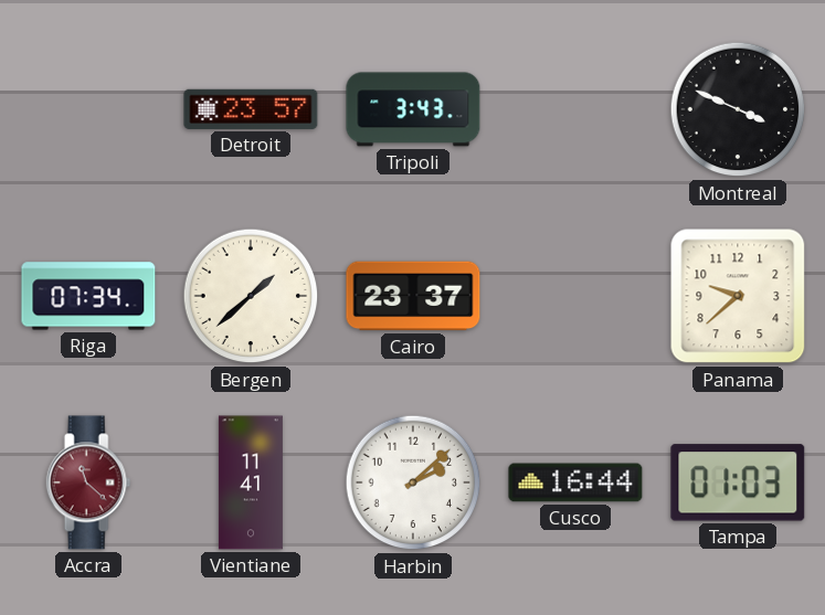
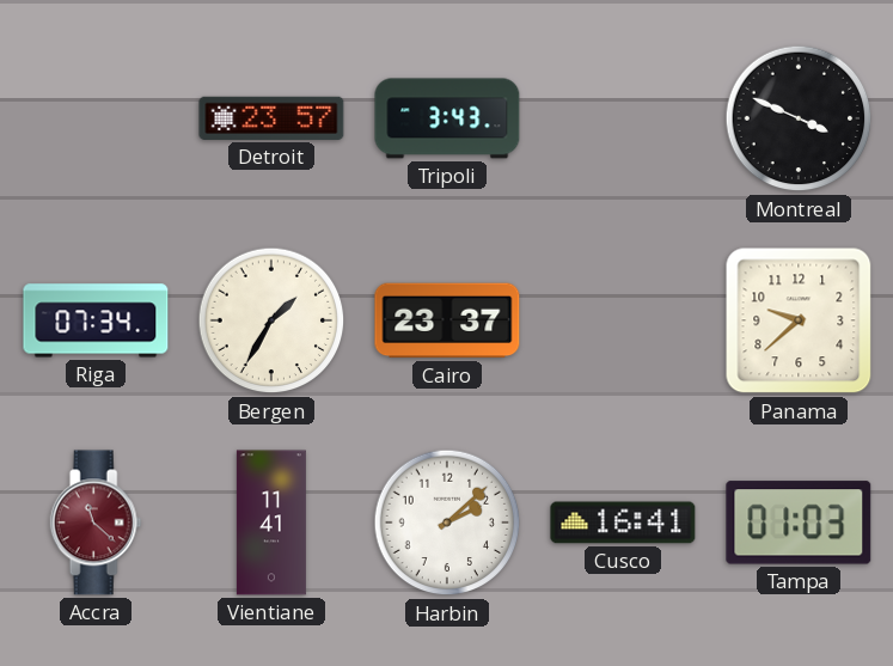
Bergen: 1:38 -> 1:35 (271, 320)
Cusco: 16:44 -> 16:41 (623, 523)
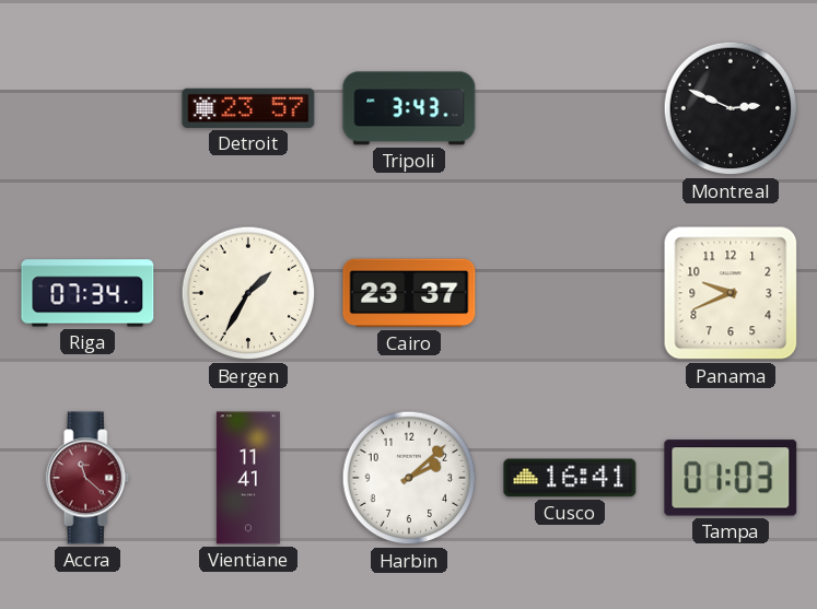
Montreal: 3:49 -> 2:49 (731, 108)
Panama: 9:38 -> 9:41 (731, 293)
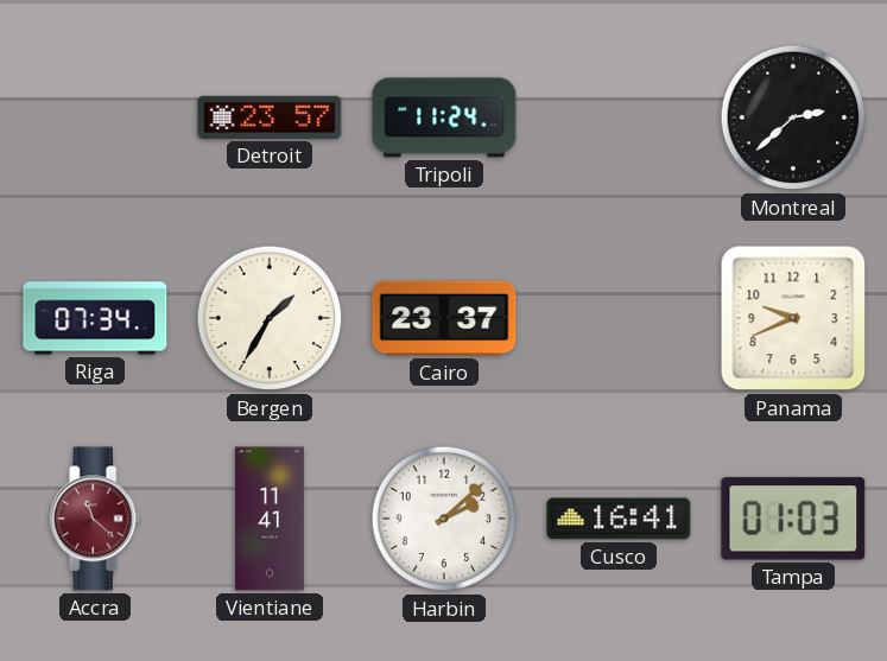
Tripoli: 3:43 -> 11:24 (444, 117)
Montreal: 2:49 -> 2:38 (793, 117)
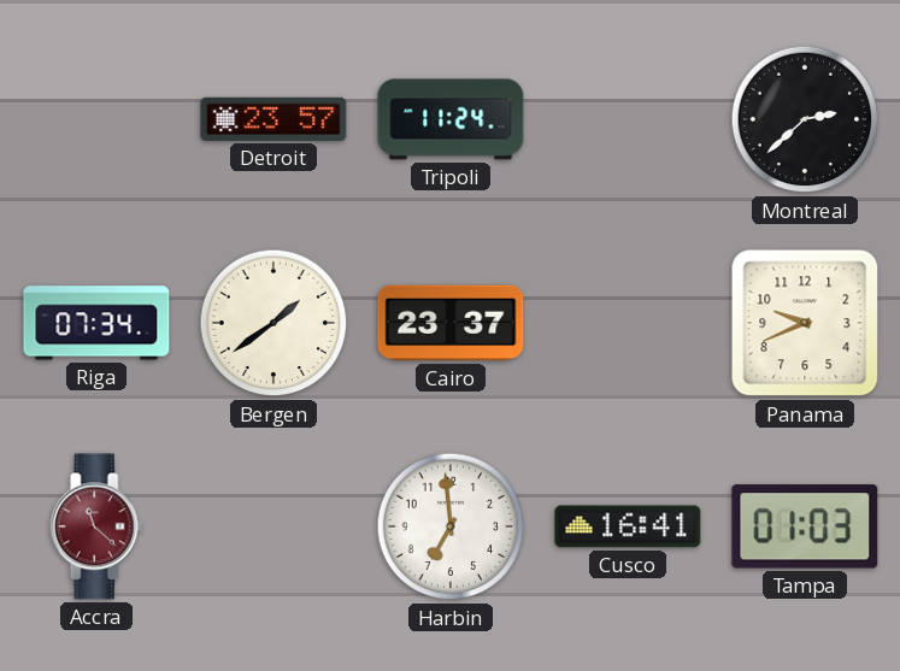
Bergen: 1:35 -> 1:39 (273, 323)
Vientiane: 11:41 -> none (270, 519)
Harbin: 2:08 -> 6:59 (451, 526)
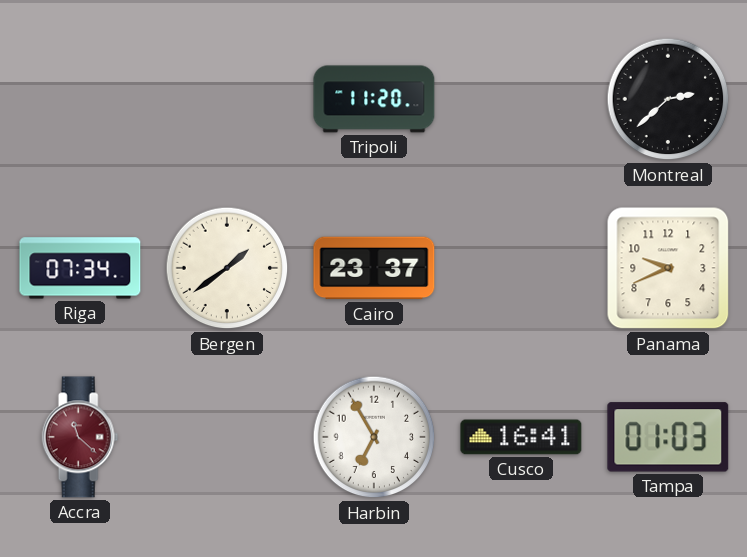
Detroit: 23:57 -> none (273, 119)
Tripoli: 11:24 -> 11:20 (374, 99)
Harbin: 6:59 -> 6:55 (374, 437)
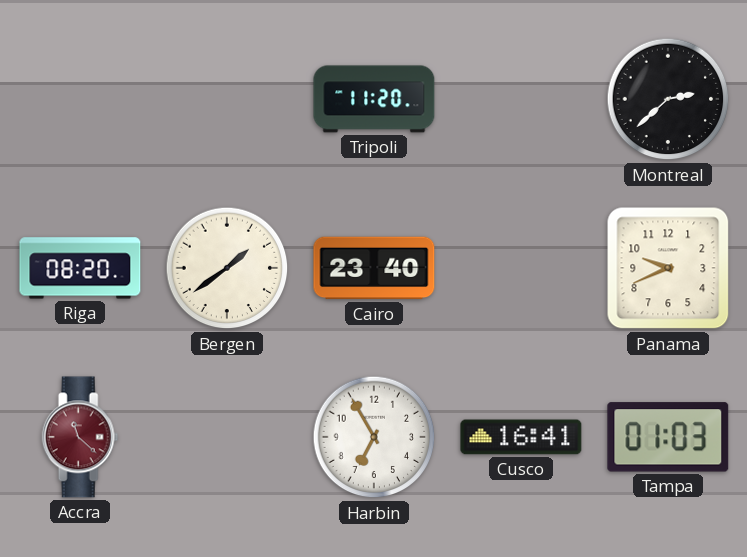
Riga: 07:34 -> 08:20 (80, 268)
Cairo: 23:37 -> 23:40 (374, 268)
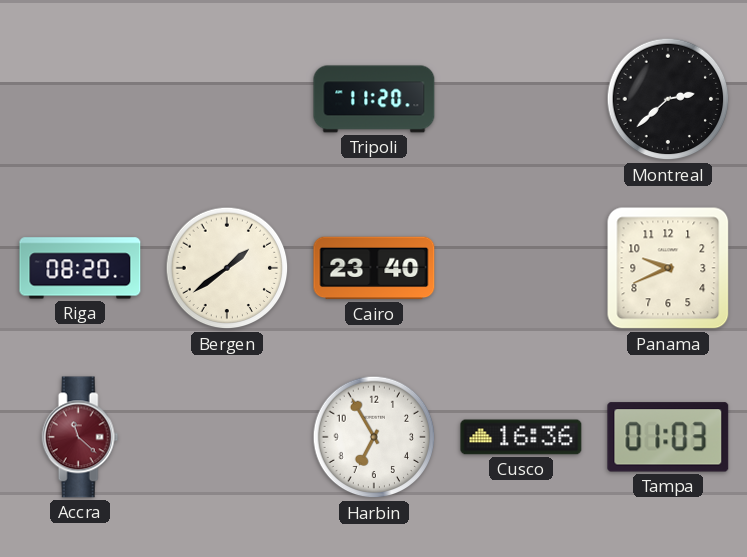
Cusco: 16:41 -> 16:36 (521, 437)
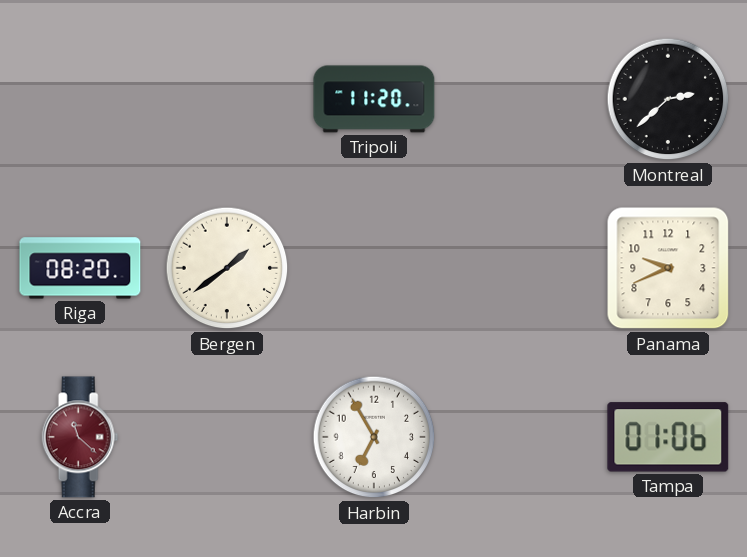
Cairo: 23:40 -> none (374, 268)
Cusco: 16:36 -> none (521, 437)
Tampa: 01:03 -> 01:06 (668, 437)
